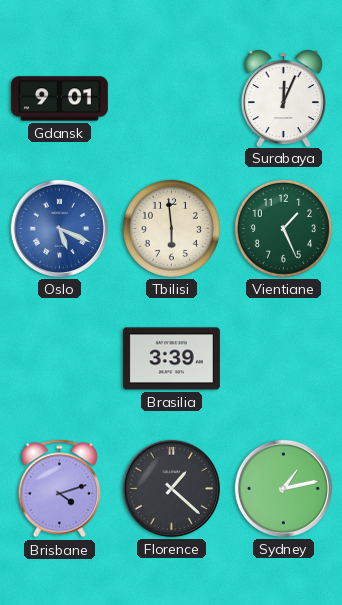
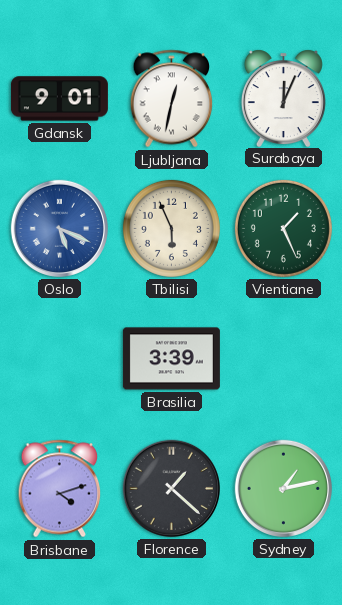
Ljubljana: none -> 12:32 (172, 99)
Tbilisi: 5:59 -> 5:56 (171, 228)
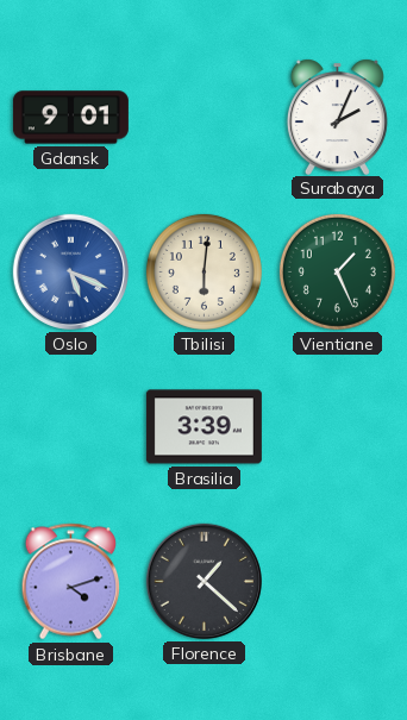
Ljubljana: 12:32 -> none (172, 99)
Surabaya: 12:04 -> 2:04 (337, 117)
Tbilisi: 5:56 -> 6:01 (203, 271)
Sydney: 1:13 -> none (283, 488)
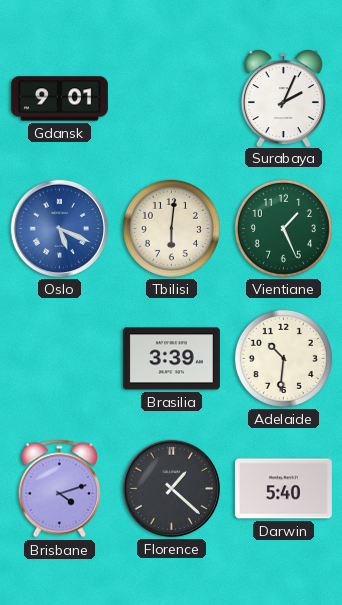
Adelaide: none -> 10:31 (283, 358)
Darwin: none -> 5:40 (283, 489)
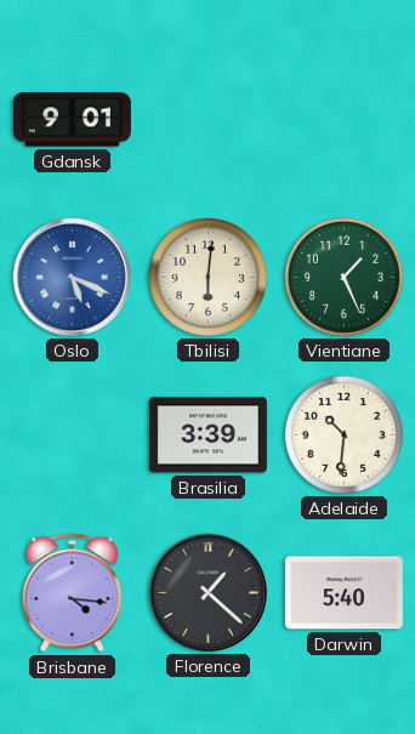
Surabaya: 2:04 -> none (283, 98)
Brisbane: 4:12 -> 4:16 (73, 593)
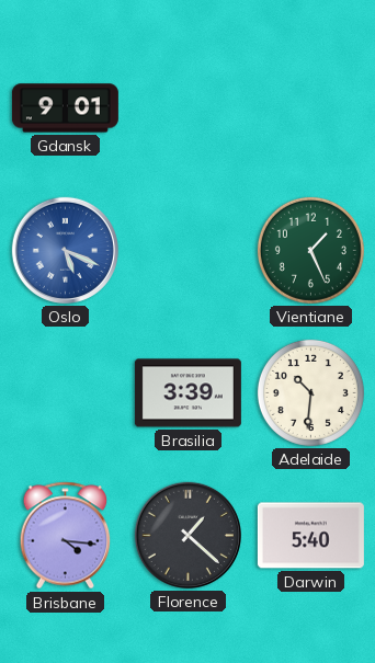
Tbilisi: 6:01 -> none (207, 277)
